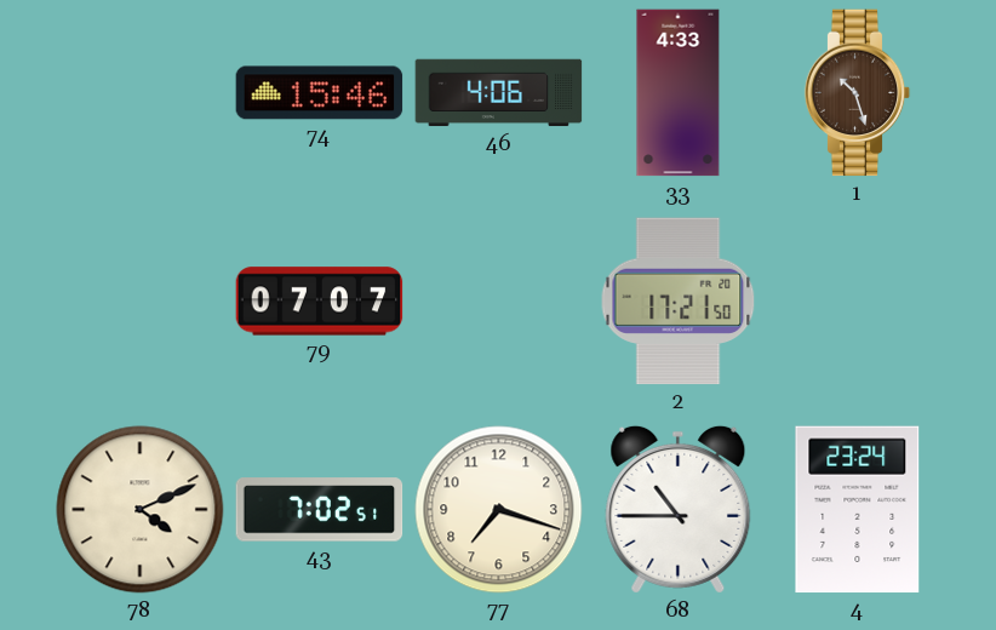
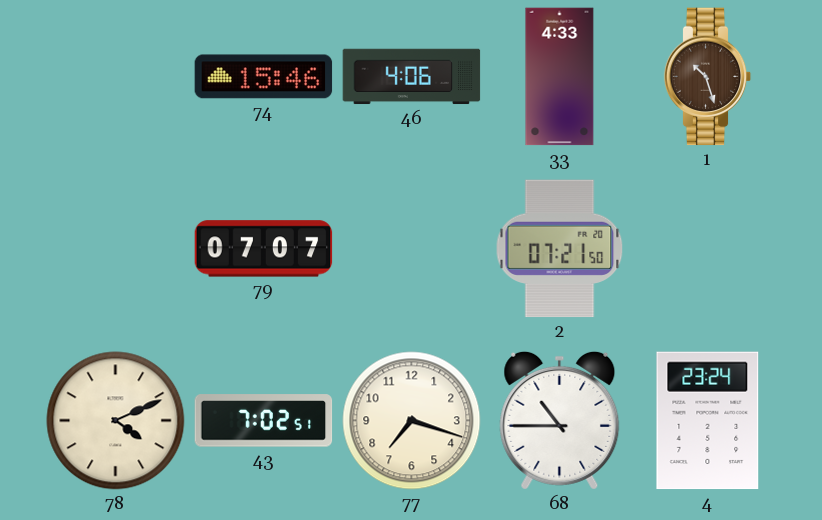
2: 17:21 -> 07:21 (560, 249)
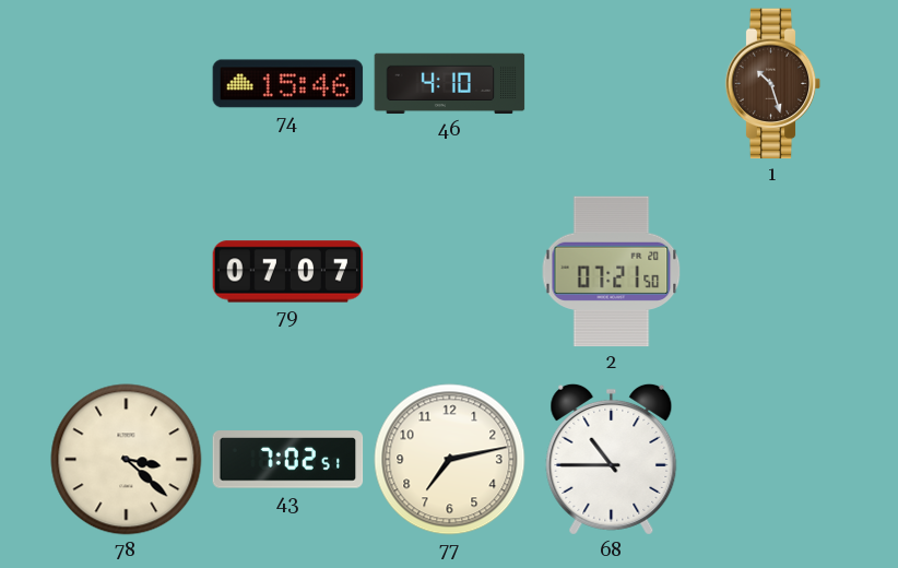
46: 4:06 -> 4:10 (450, 84)
33: 4:33 -> none (560, 77)
78: 4:11 -> 3:22 (127, 460)
77: 7:18 -> 7:13 (450, 460)
4: 23:24 -> none (708, 421)
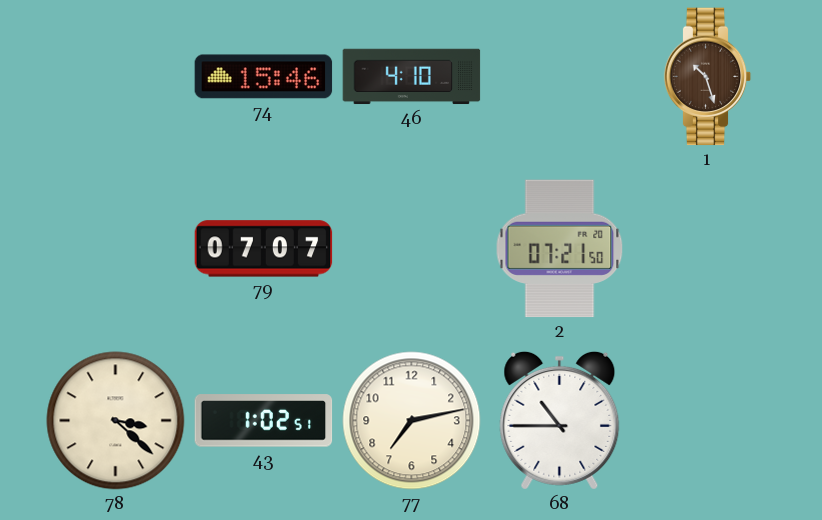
43: 7:02 -> 1:02 (264, 421)
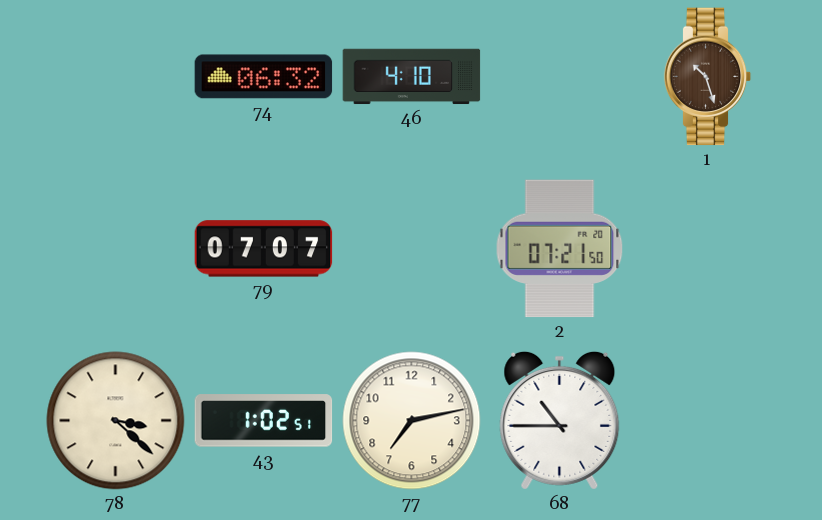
74: 15:46 -> 06:32 (264, 77)
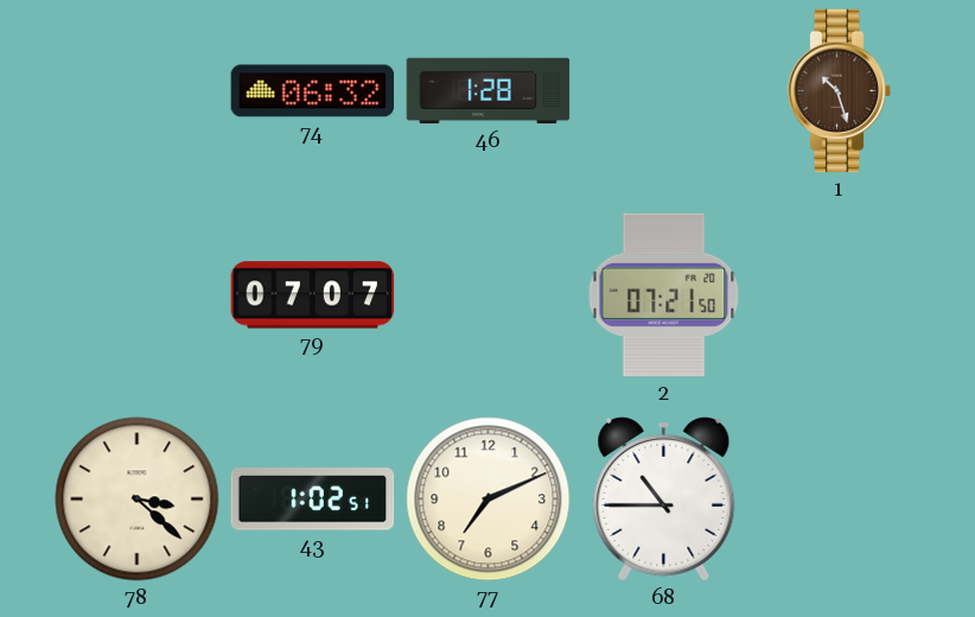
46: 4:10 -> 1:28 (489, 91)
77: 7:13 -> 7:11 (489, 500)
